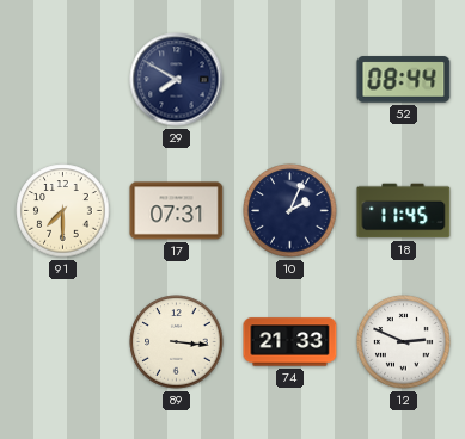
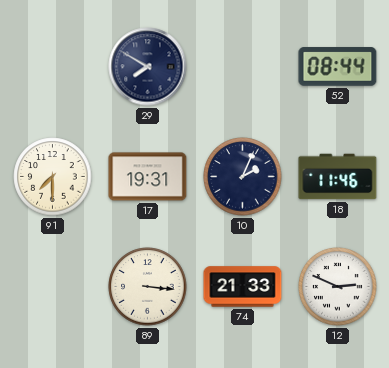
17: 07:31 -> 19:31 (148, 177)
18: 11:45 -> 11:46 (338, 177)
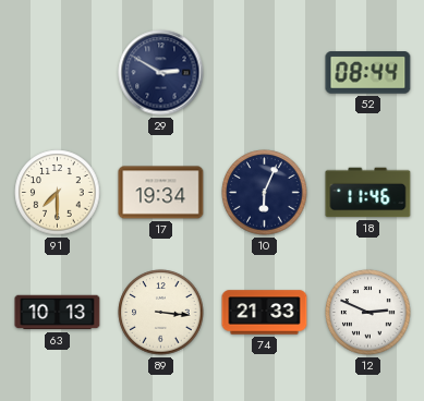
29: 7:50 -> 2:50 (161, 73)
17: 19:31 -> 19:34 (161, 193)
10: 2:04 -> 6:04 (265, 193)
63: none -> 10:13 (58, 313)
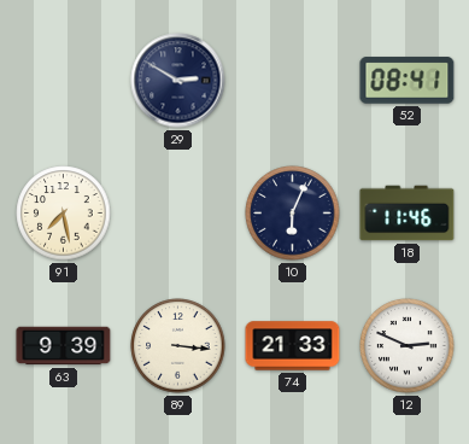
52: 08:44 -> 08:41 (408, 81)
91: 7:30 -> 7:28 (64, 214)
17: 19:34 -> none (161, 193)
63: 10:13 -> 9:39 (64, 346)
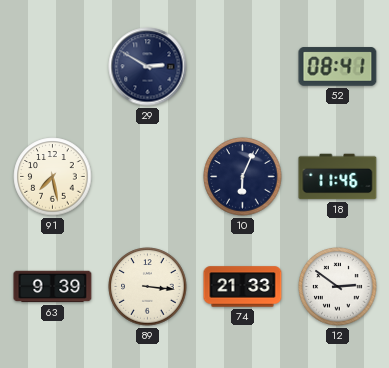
12: 2:49 -> 2:51 (338, 287)
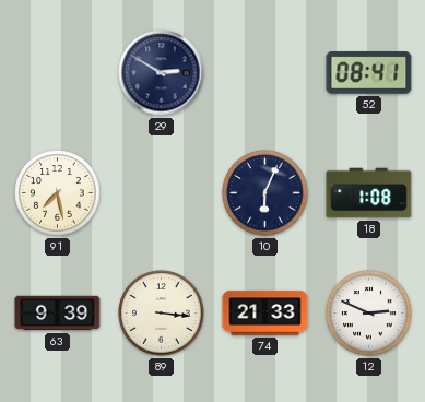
18: 11:46 -> 1:08 (369, 193)
12: 2:51 -> 2:49 (369, 314)
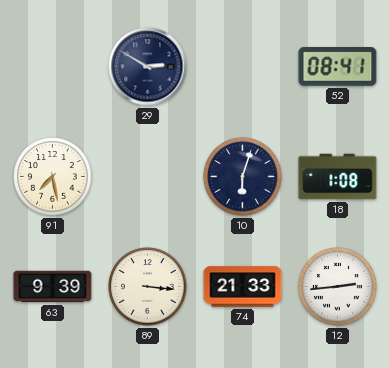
10: 6:04 -> 6:03 (243, 177)
12: 2:49 -> 2:44 (338, 287)
